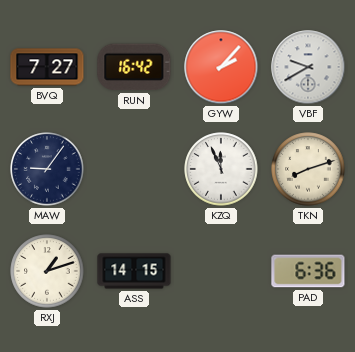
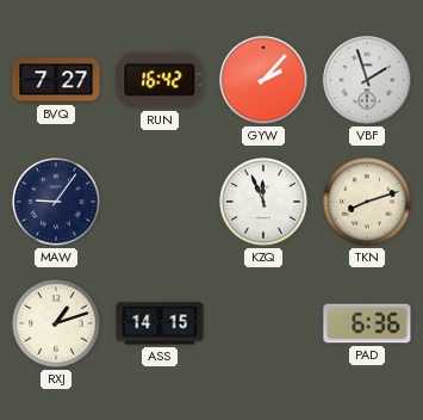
VBF: 9:40 -> 1:57 (367, 80)
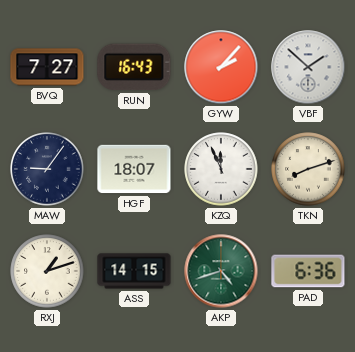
RUN: 16:42 -> 16:43 (134, 67)
VBF: 1:57 -> 1:52 (308, 67)
HGF: none -> 18:07 (134, 169)
AKP: none -> 4:42 (221, 271)
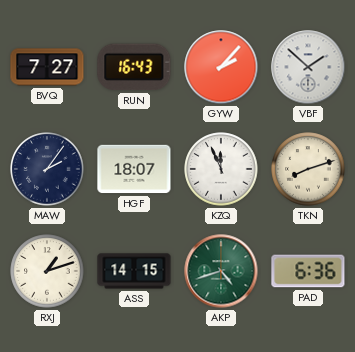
MAW: 9:06 -> 2:06 (47, 169)
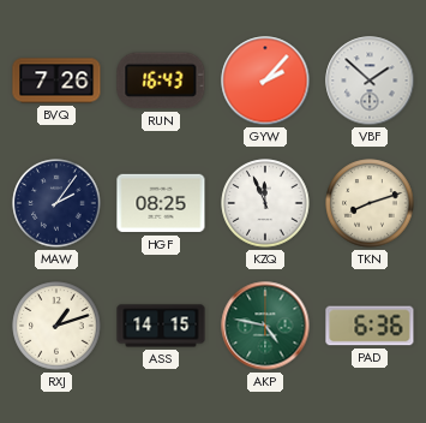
BVQ: 7:27 -> 7:26 (56, 81)
HGF: 18:07 -> 08:25 (161, 203)
AKP: 4:42 -> 4:47 (265, 326)
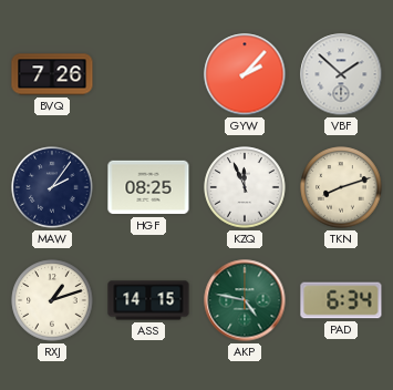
RUN: 16:43 -> none (161, 81)
PAD: 6:36 -> 6:34 (341, 300)
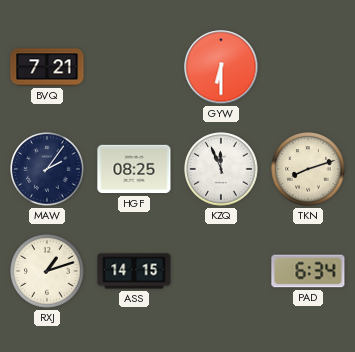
BVQ: 7:26 -> 7:21 (47, 67)
GYW: 2:07 -> 6:30 (221, 67)
VBF: 1:52 -> none (341, 74)
AKP: 4:47 -> none (245, 300)
